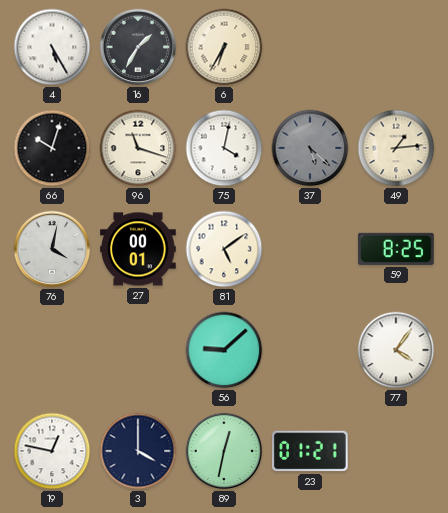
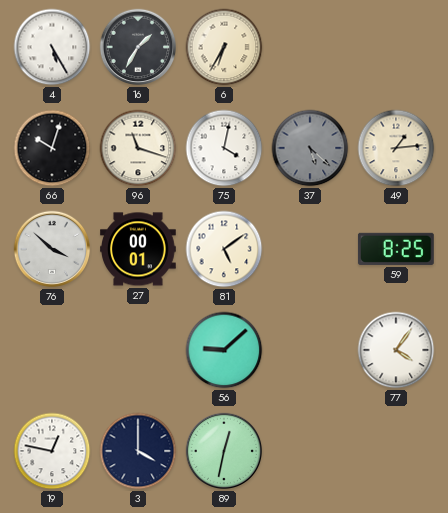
76: 4:02 -> 3:52 (52, 249)
23: 01:21 -> none (311, 451)
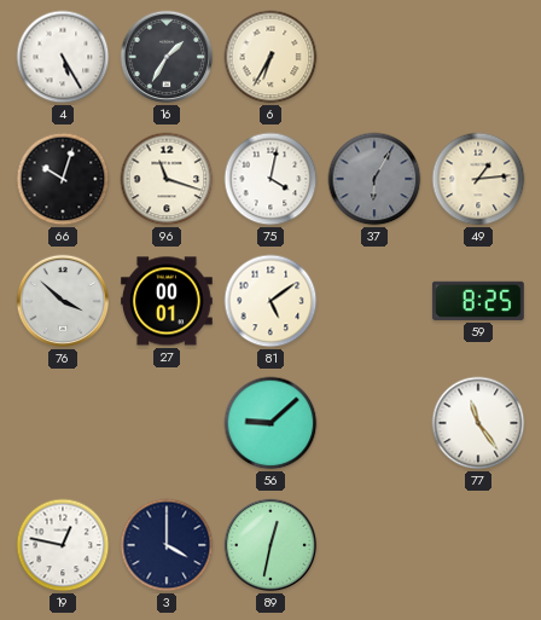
37: 5:22 -> 6:05 (374, 179)
77: 4:06 -> 11:24 (478, 423)
